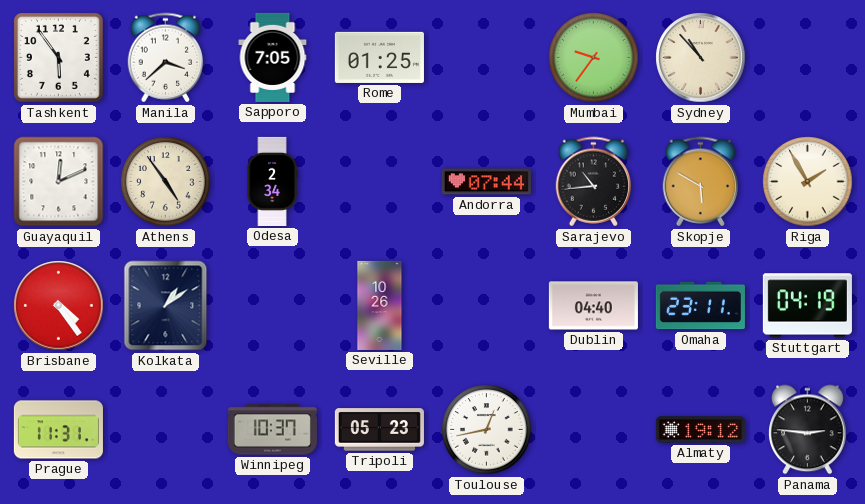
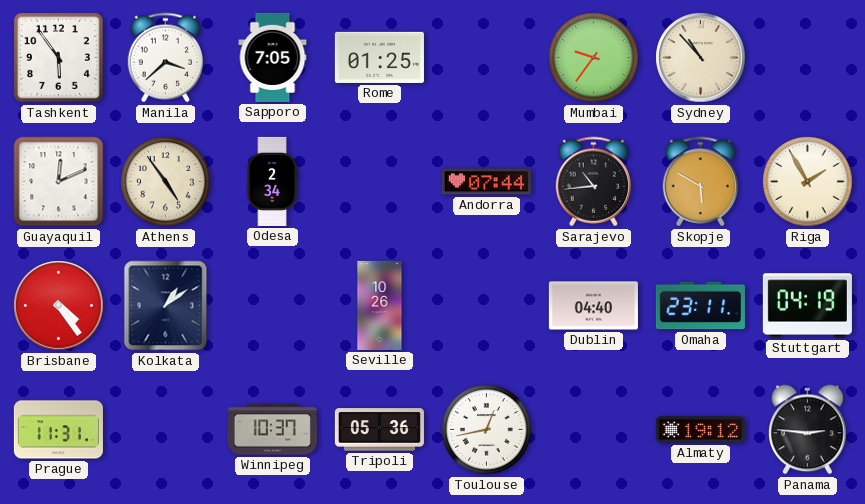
Tripoli: 05:23 -> 05:36 (379, 430)
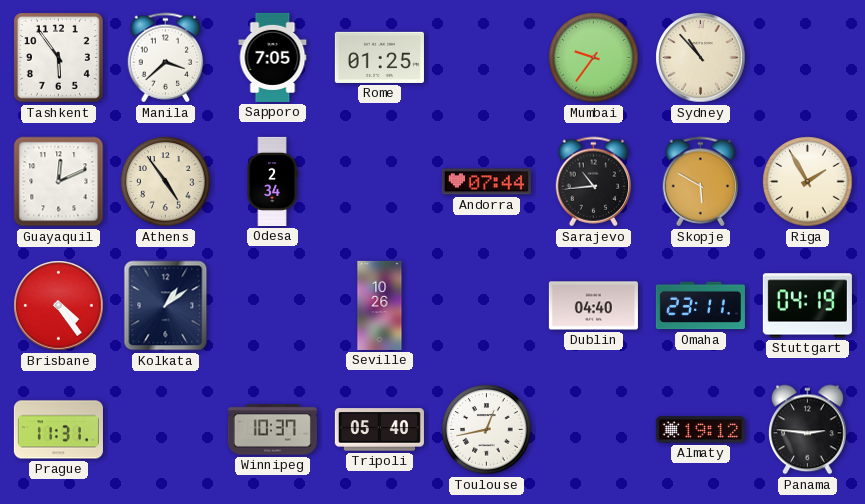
Tripoli: 05:36 -> 05:40 (379, 430)
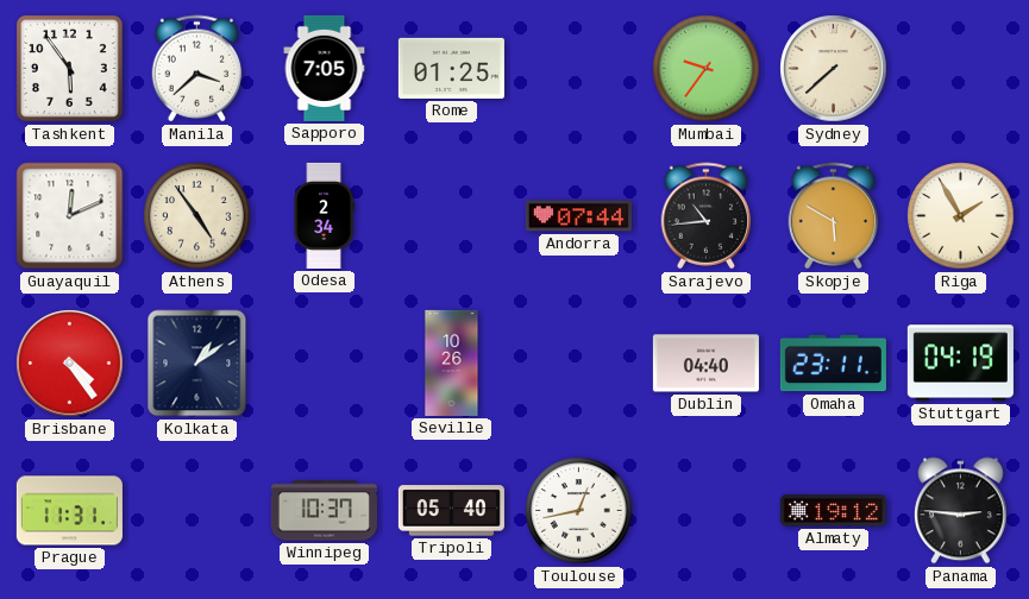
Sydney: 10:53 -> 7:38 (834, 69)
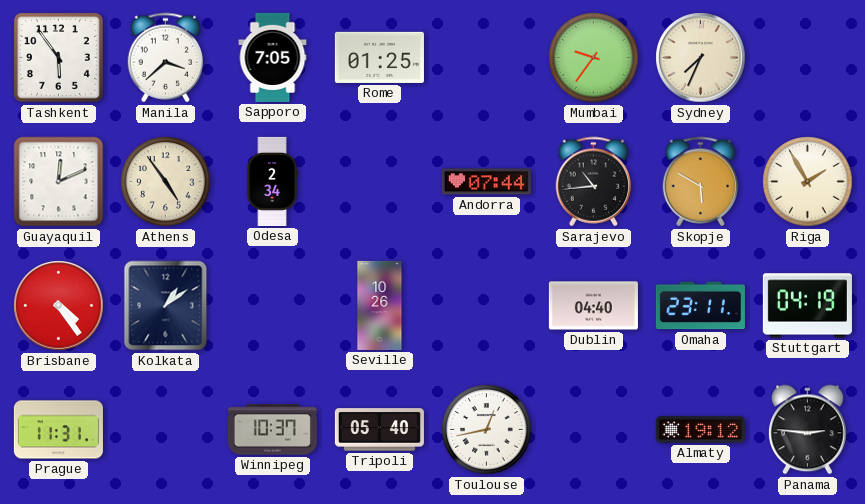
Sydney: 7:38 -> 7:34 (701, 58)
